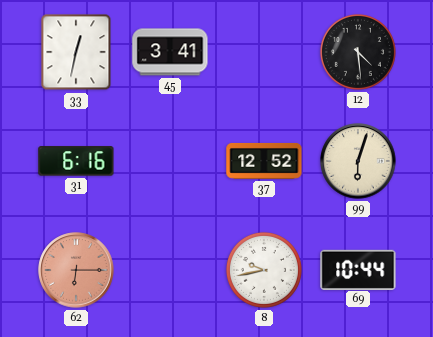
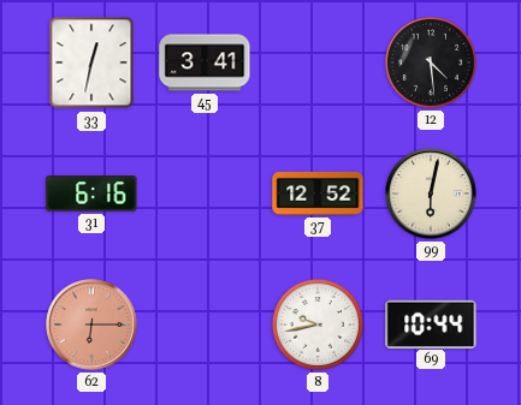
99: 6:03 -> 6:02 (431, 193)
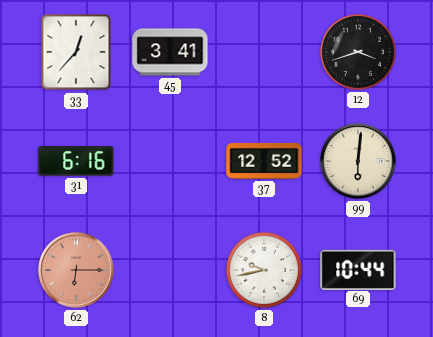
33: 12:32 -> 12:37 (76, 52)
12: 4:29 -> 3:42 (358, 52)
99: 6:02 -> 6:01 (358, 161)
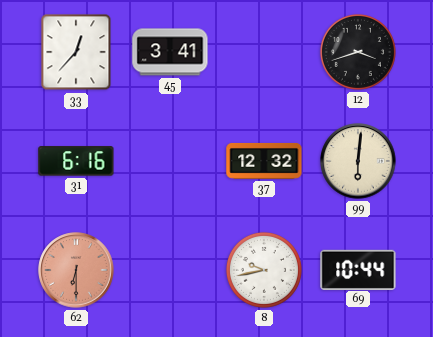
37: 12:52 -> 12:32 (264, 161)
62: 6:15 -> 6:30 (76, 270)
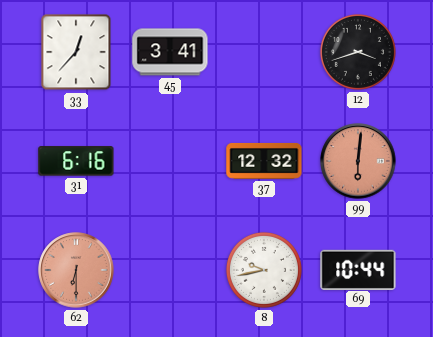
99 dial: cream -> salmon (358, 161)
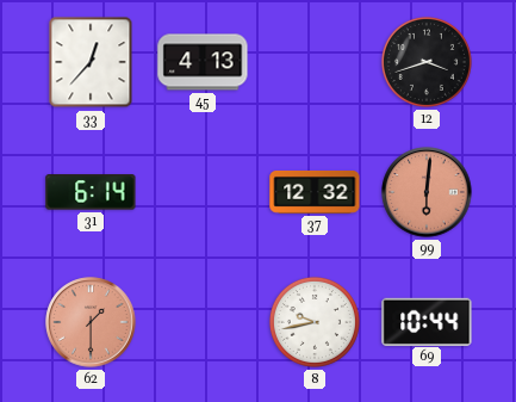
45: 3:41 -> 4:13 (203, 62)
31: 6:16 -> 6:14 (91, 192)
62: 6:30 -> 1:30 (91, 322)
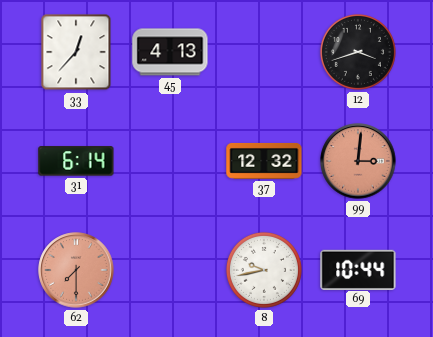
99: 6:01 -> 3:01 (358, 161)
62: 1:30 -> 7:30 (76, 270)
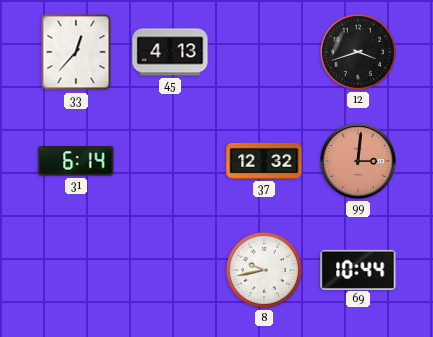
62: 7:30 -> none (76, 270)
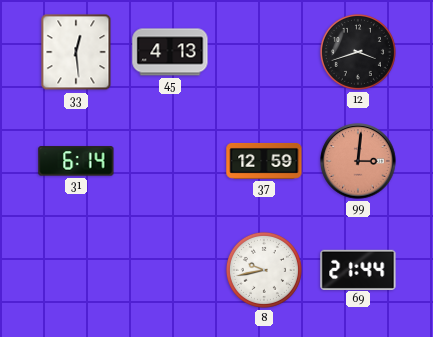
33: 12:37 -> 12:29 (76, 52)
37: 12:32 -> 12:59 (264, 161)
69: 10:44 -> 21:44 (358, 269)
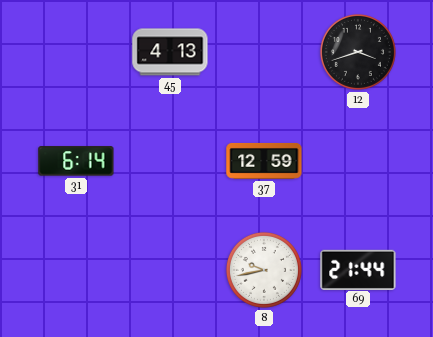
33: 12:29 -> none (76, 52)
99: 3:01 -> none (358, 161)
